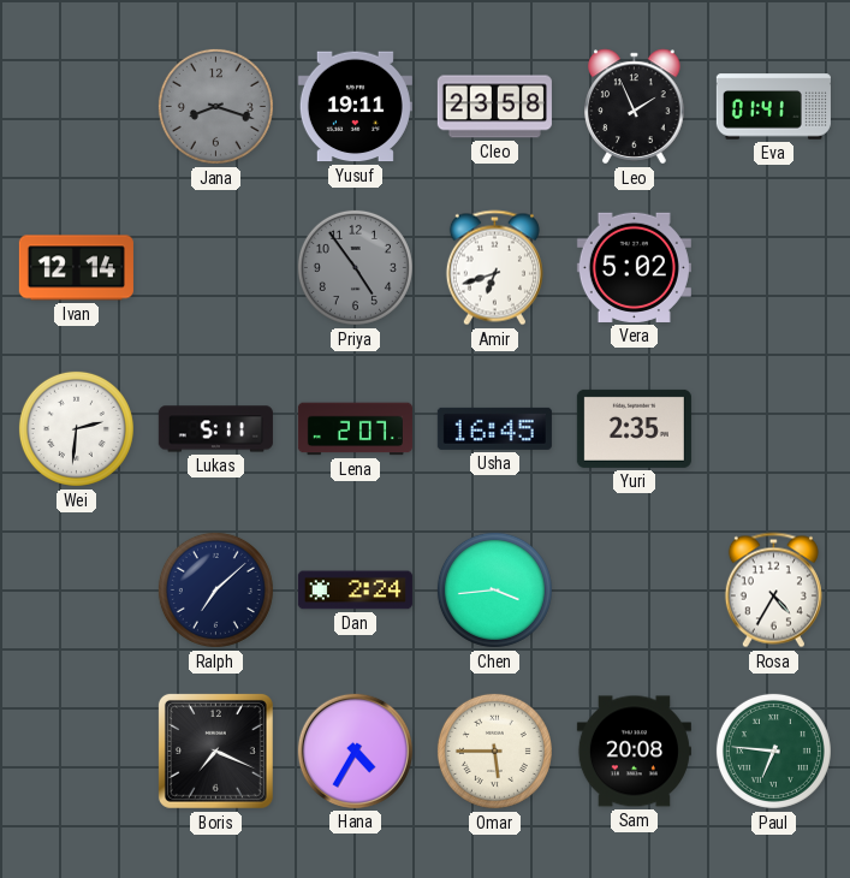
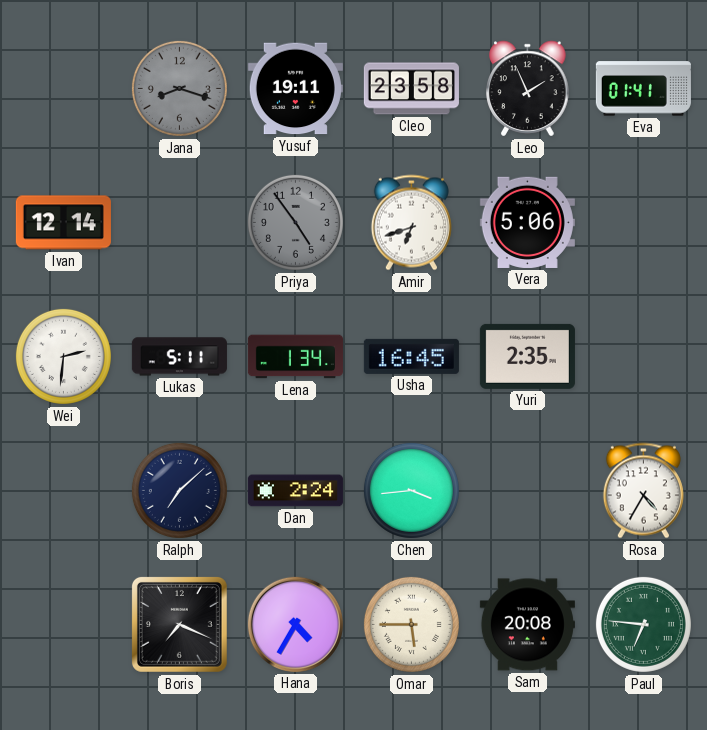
Vera: 5:02 -> 5:06 (527, 222)
Lena: 2:07 -> 1:34 (295, 357)
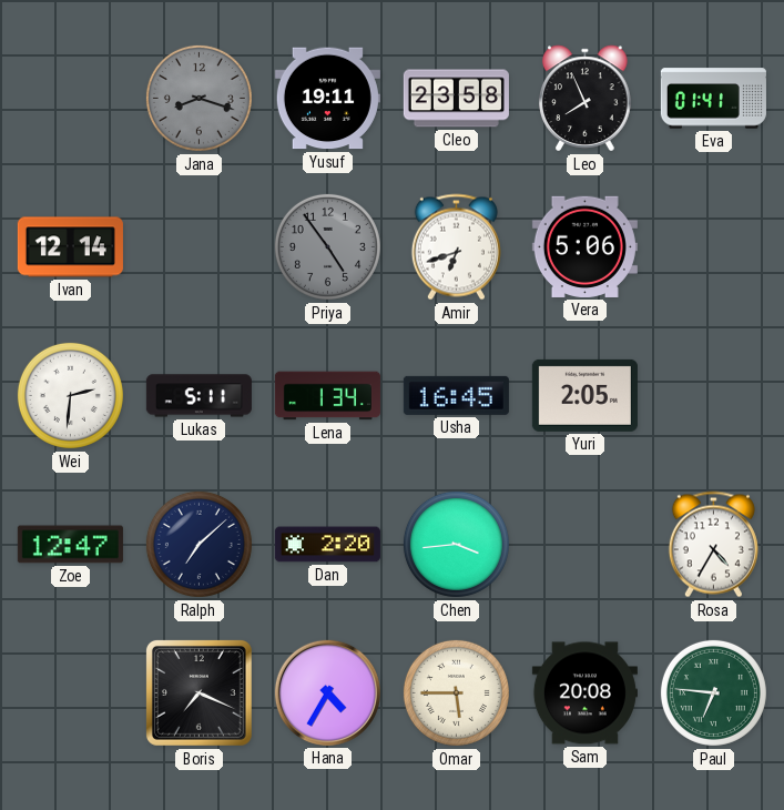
Leo: 1:56 -> 7:56 (586, 99)
Yuri: 2:35 -> 2:05 (584, 395)
Zoe: none -> 12:47 (70, 545)
Dan: 2:24 -> 2:20 (327, 545)
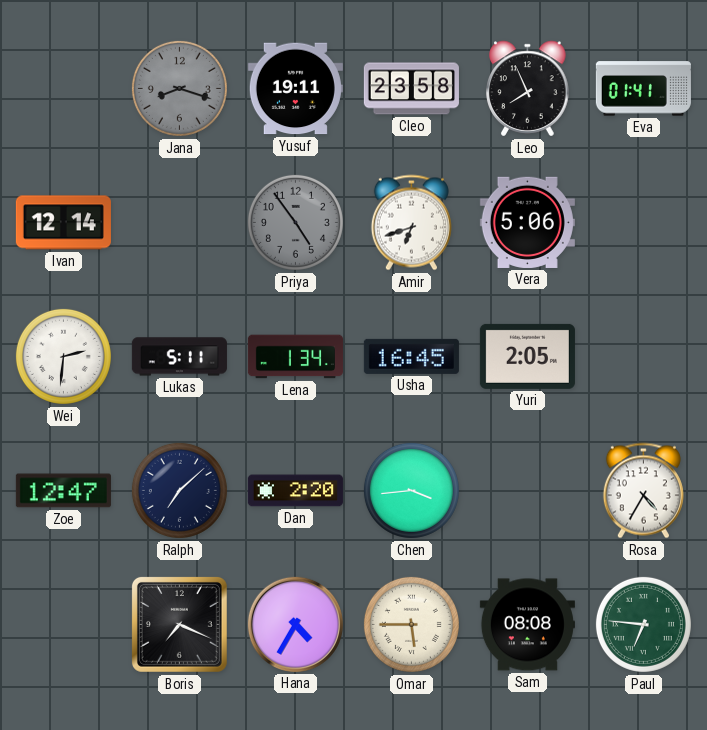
Sam: 20:08 -> 08:08 (527, 625)
